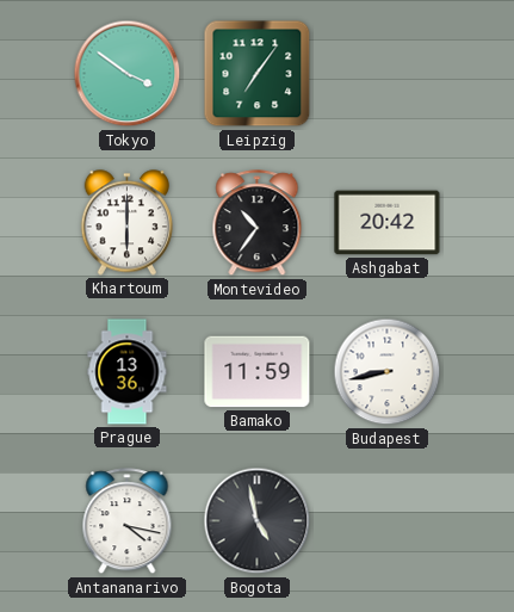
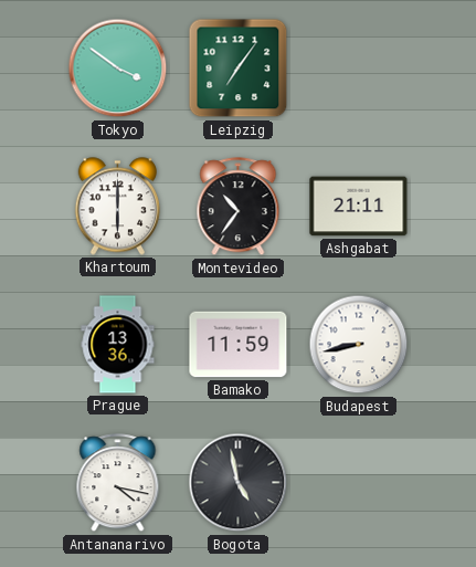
Ashgabat: 20:42 -> 21:11 (359, 207)
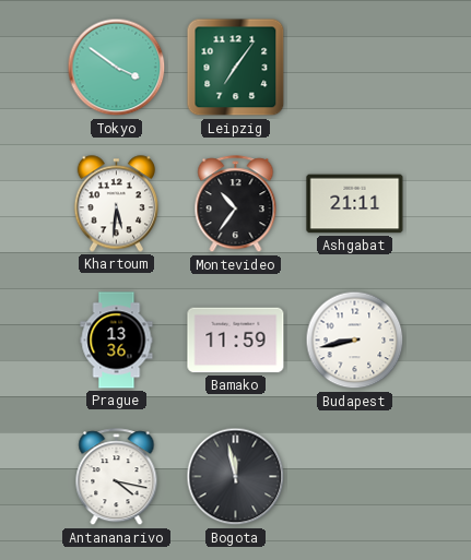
Khartoum: 6:00 -> 5:31 (116, 204)
Bogota: 4:58 -> 11:58 (236, 477)
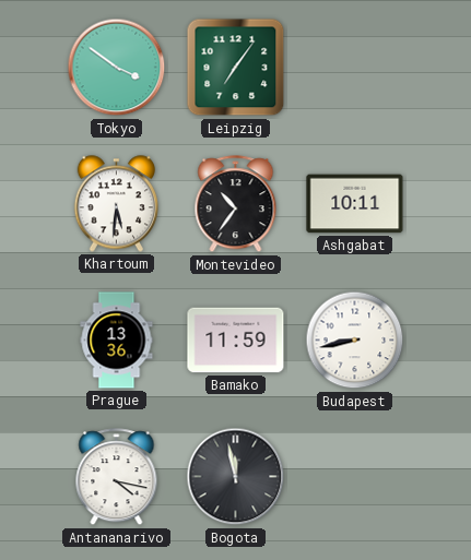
Ashgabat: 21:11 -> 10:11 (355, 204)
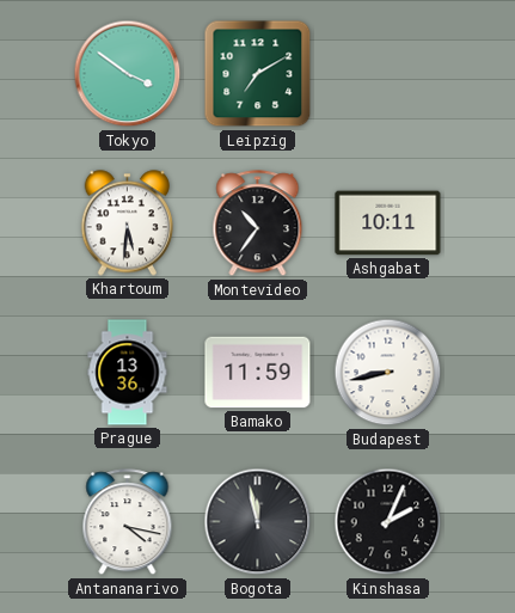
Leipzig: 7:06 -> 7:10 (258, 74)
Kinshasa: none -> 2:04 (388, 522)
